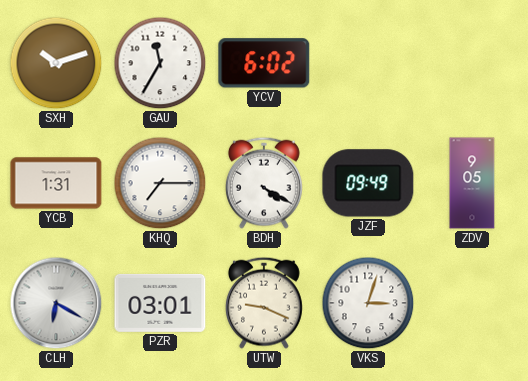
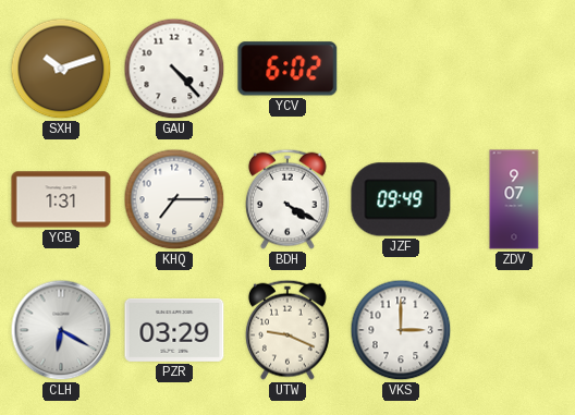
GAU: 11:35 -> 4:23 (174, 69)
ZDV: 9:05 -> 9:07 (514, 199)
PZR: 03:01 -> 03:29 (174, 330)
VKS: 3:03 -> 3:00 (401, 330)
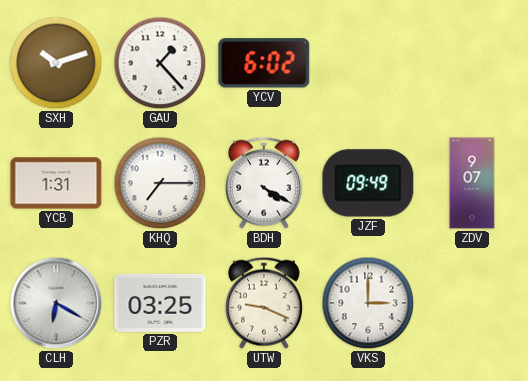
GAU: 4:23 -> 1:23 (160, 63)
PZR: 03:29 -> 03:25 (160, 303)
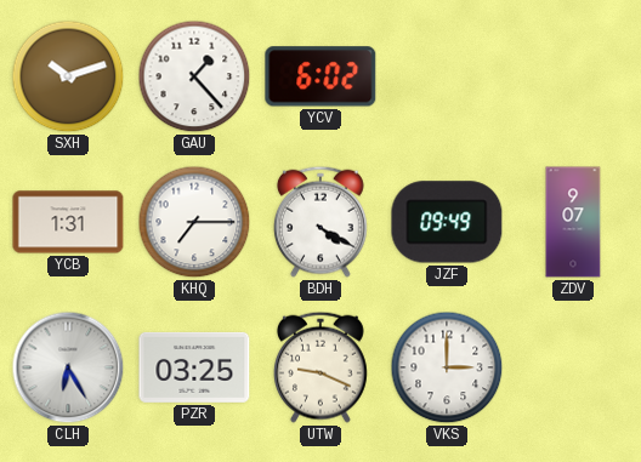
CLH: 6:20 -> 6:25 (68, 367)
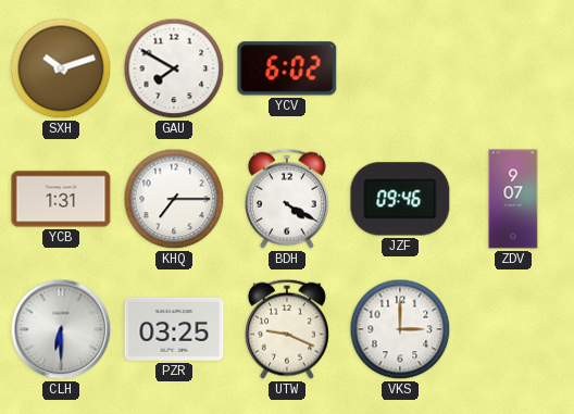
GAU: 1:23 -> 7:50 (174, 68)
JZF: 09:49 -> 09:46 (400, 199)
CLH: 6:25 -> 6:30 (61, 329)
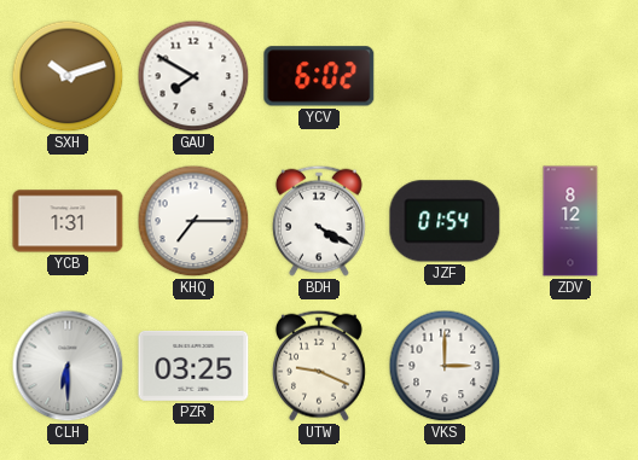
JZF: 09:46 -> 01:54 (445, 221)
ZDV: 9:07 -> 8:12 (570, 221)
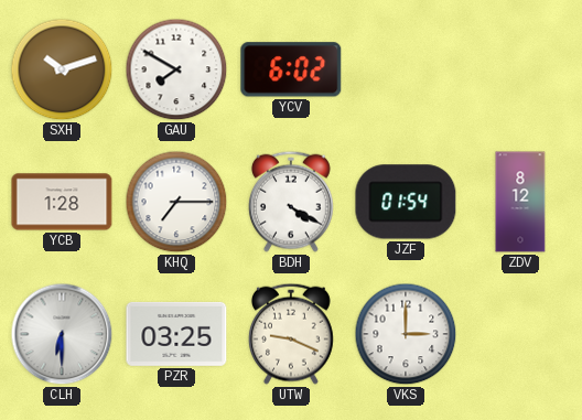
YCB: 1:31 -> 1:28 (62, 202)
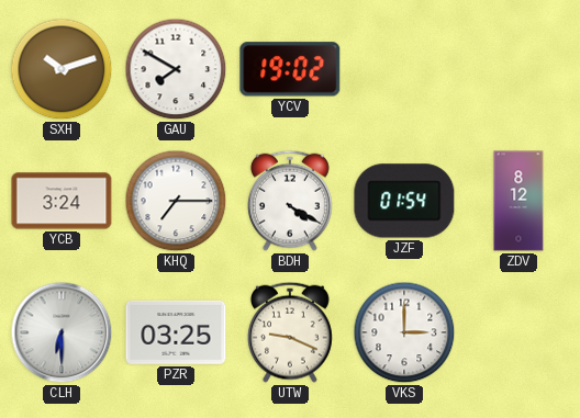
YCV: 6:02 -> 19:02 (290, 69)
YCB: 1:28 -> 3:24 (62, 201)
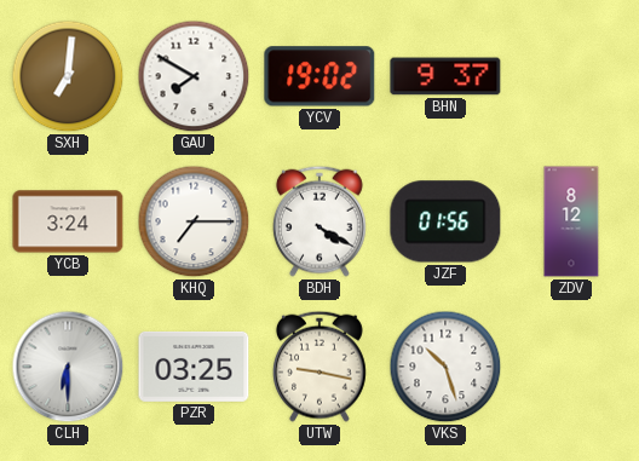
SXH: 10:12 -> 7:01 (68, 76)
BHN: none -> 9:37 (445, 76)
JZF: 01:54 -> 01:56 (445, 221)
UTW: 9:19 -> 9:17 (319, 367)
VKS: 3:00 -> 10:27 (445, 367)
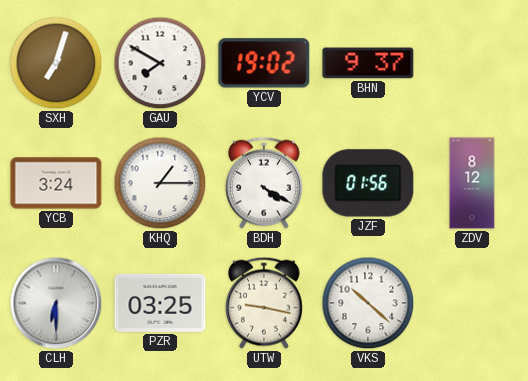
SXH: 7:01 -> 7:03 (56, 63)
KHQ: 7:15 -> 1:15 (160, 183)
VKS: 10:27 -> 10:22 (368, 303)
